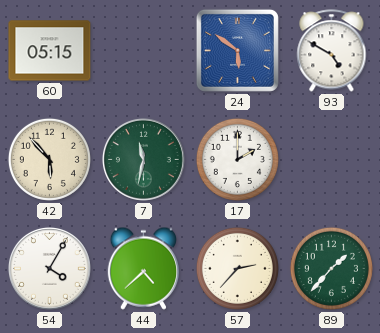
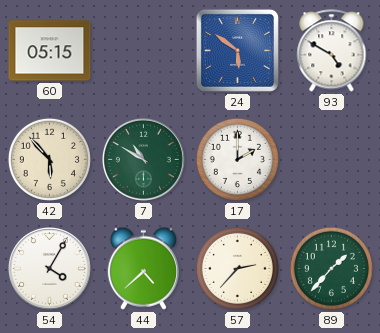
7: 11:32 -> 10:50 (143, 159)
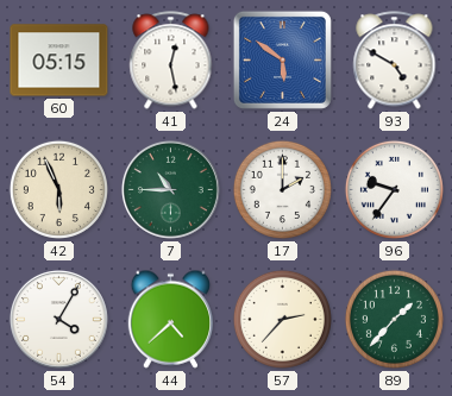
41: none -> 12:28 (171, 61)
42: 5:53 -> 5:56 (58, 189)
7: 10:50 -> 10:45 (170, 189)
96: none -> 9:36 (394, 189)
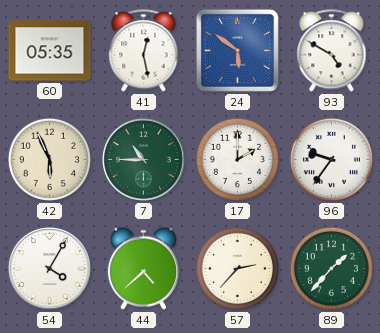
60: 05:15 -> 05:35 (50, 51)
